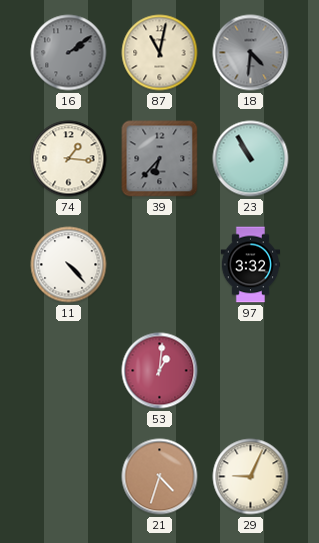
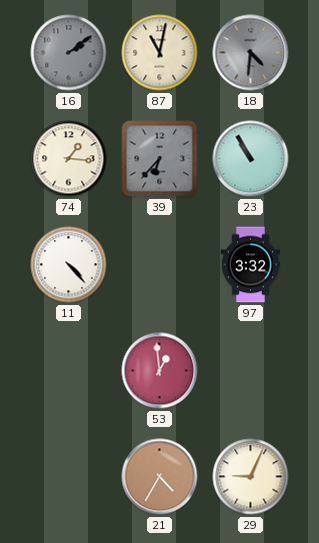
53: 1:01 -> 12:59 (160, 371)
21: 4:33 -> 4:35 (160, 477)
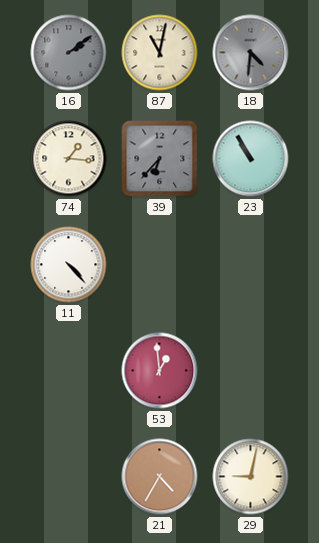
97: 3:32 -> none (251, 265)
29: 9:04 -> 9:02 (251, 477)
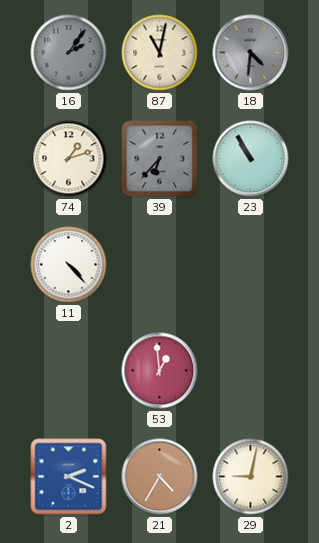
16: 2:09 -> 2:06 (69, 53)
74: 1:16 -> 1:12 (69, 159)
2: none -> 2:19 (69, 477)
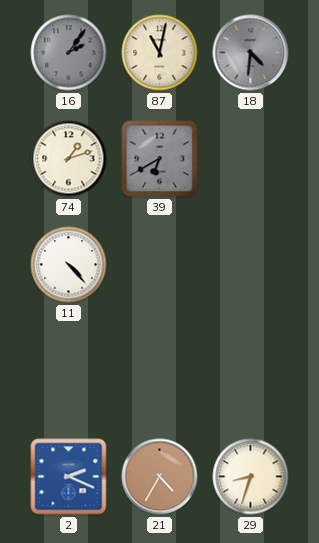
39: 6:37 -> 6:40 (160, 159)
23: 10:55 -> none (251, 159)
53: 12:59 -> none (160, 371)
29: 9:02 -> 8:33 (251, 477)
